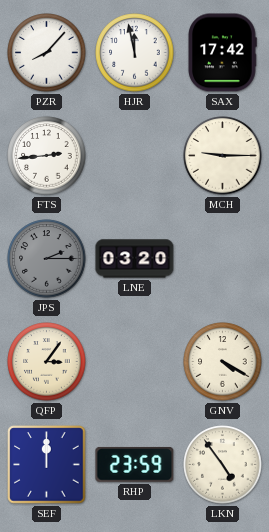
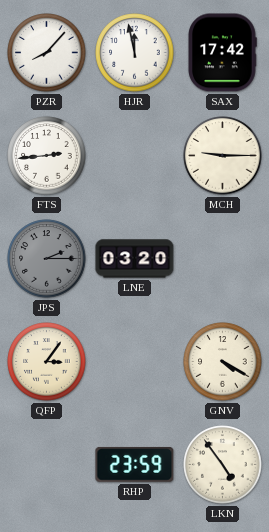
SEF: 12:00 -> none (47, 465)
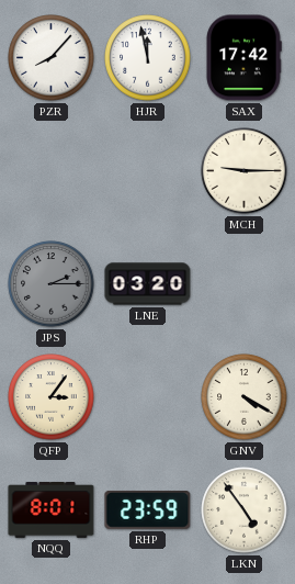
FTS: 2:44 -> none (47, 156)
NQQ: none -> 8:01 (52, 509)
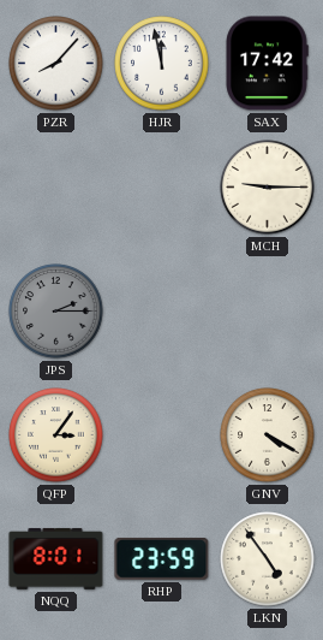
LNE: 03:20 -> none (148, 284)
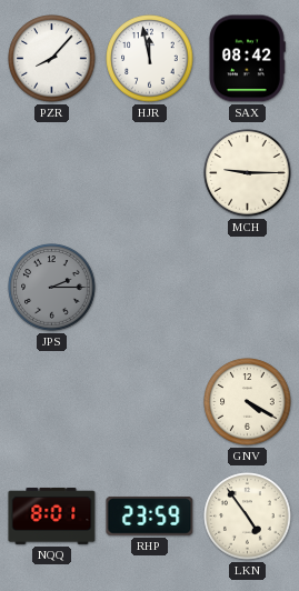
SAX: 17:42 -> 08:42 (247, 59)
QFP: 3:06 -> none (56, 435)
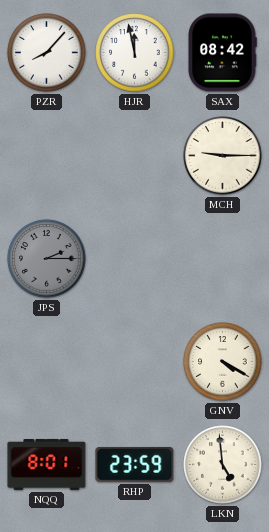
LKN: 4:54 -> 4:59 (223, 465)
